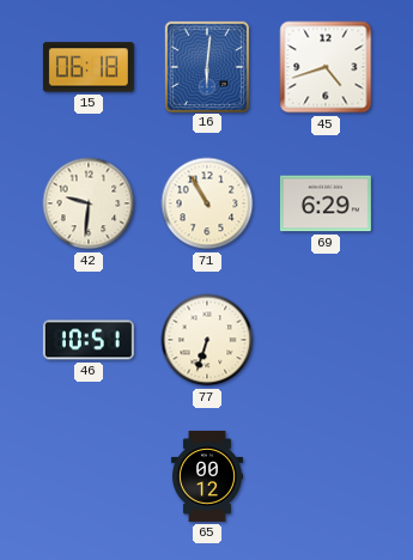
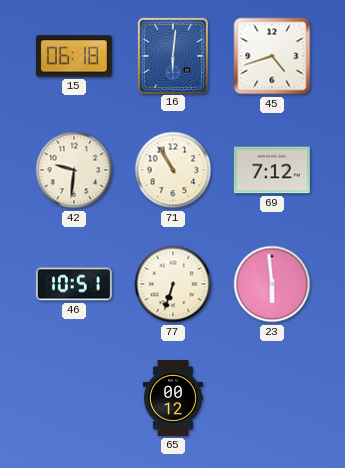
69: 6:29 -> 7:12 (272, 170)
23: none -> 5:59 (272, 284)
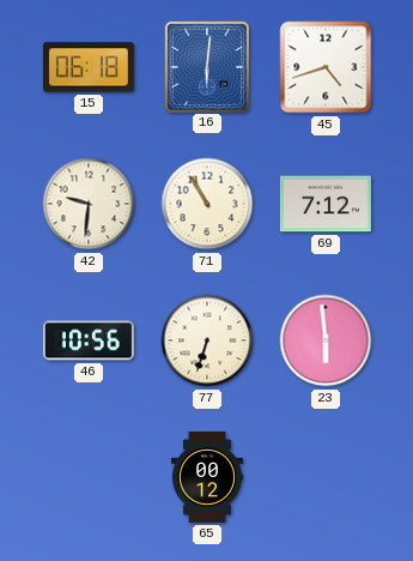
46: 10:51 -> 10:56 (89, 340)
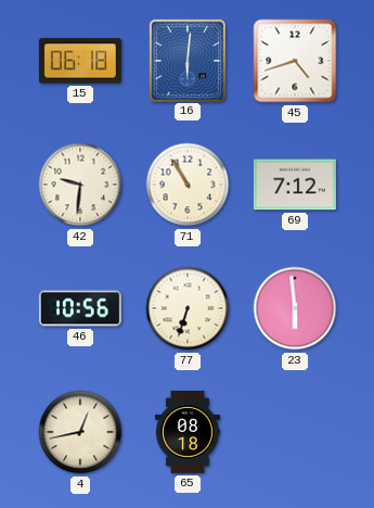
4: none -> 12:43 (80, 432)
65: 00:12 -> 08:18 (188, 432)
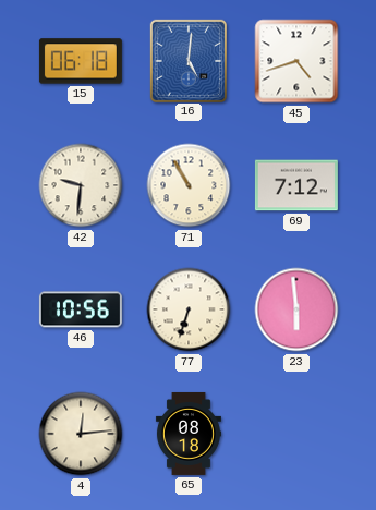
16: 6:01 -> 5:01 (187, 60)
4: 12:43 -> 12:14 (81, 434)
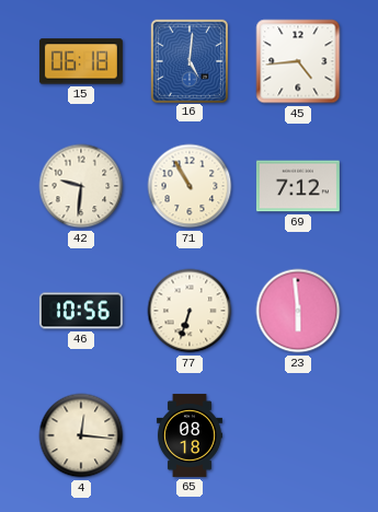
45: 4:42 -> 4:44 (298, 61)
4: 12:14 -> 12:16 (81, 435)
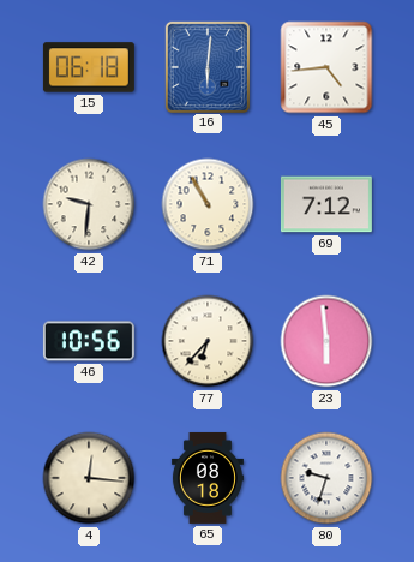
16: 5:01 -> 6:01 (206, 66)
77: 6:33 -> 6:37 (208, 341)
80: none -> 9:33 (326, 478)
